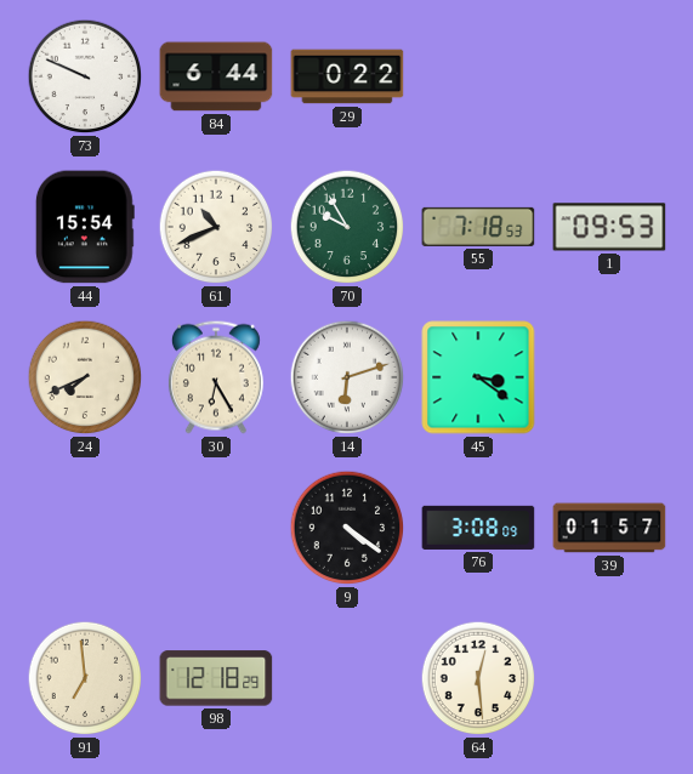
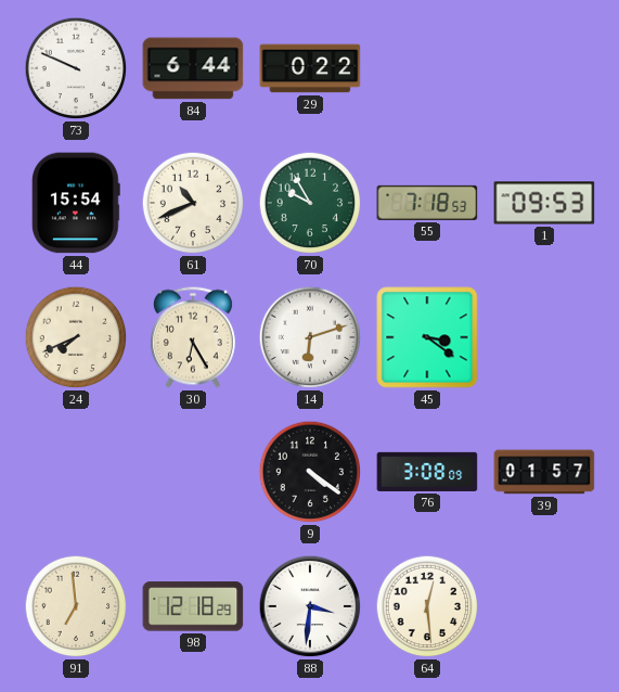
88: none -> 3:31 (310, 606)
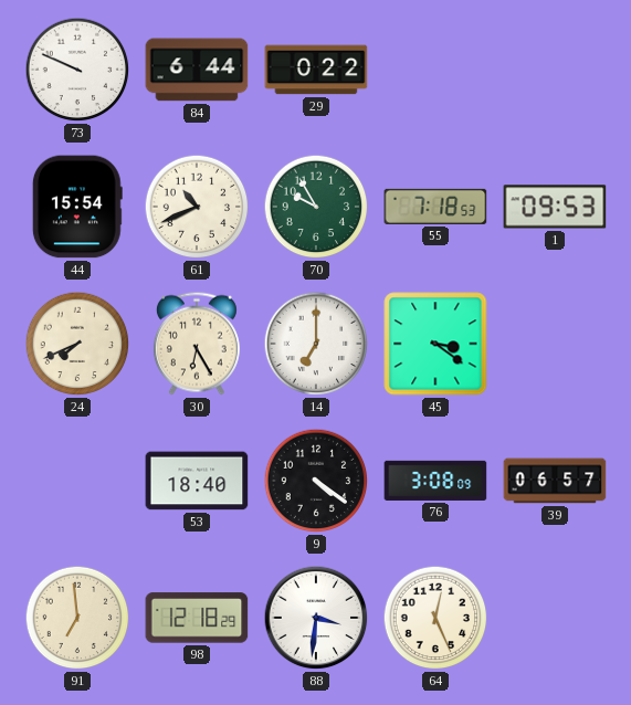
14: 6:12 -> 7:00 (316, 344)
53: none -> 18:40 (197, 481)
39: 01:57 -> 06:57 (555, 481)
64: 12:29 -> 12:26 (435, 618)
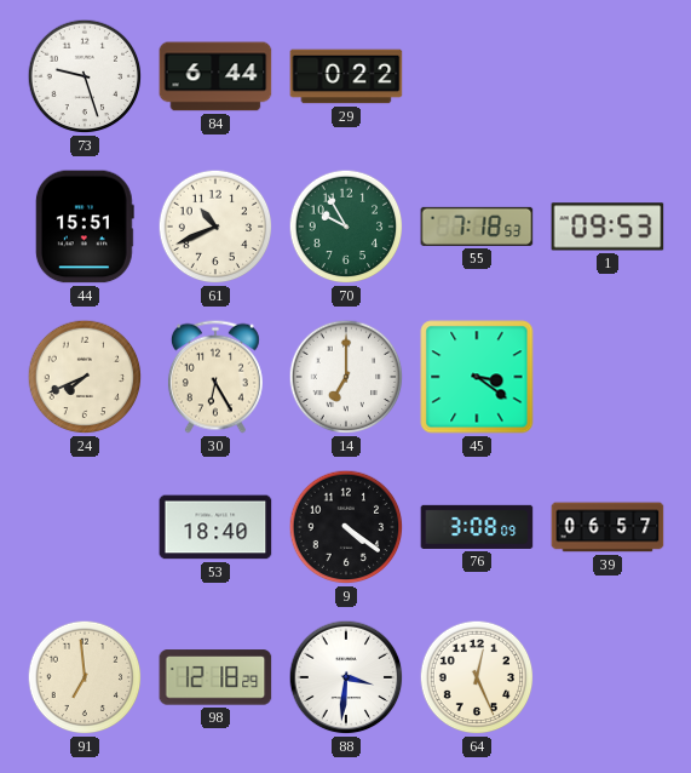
73: 9:49 -> 9:27 (85, 76)
44: 15:54 -> 15:51 (85, 227)
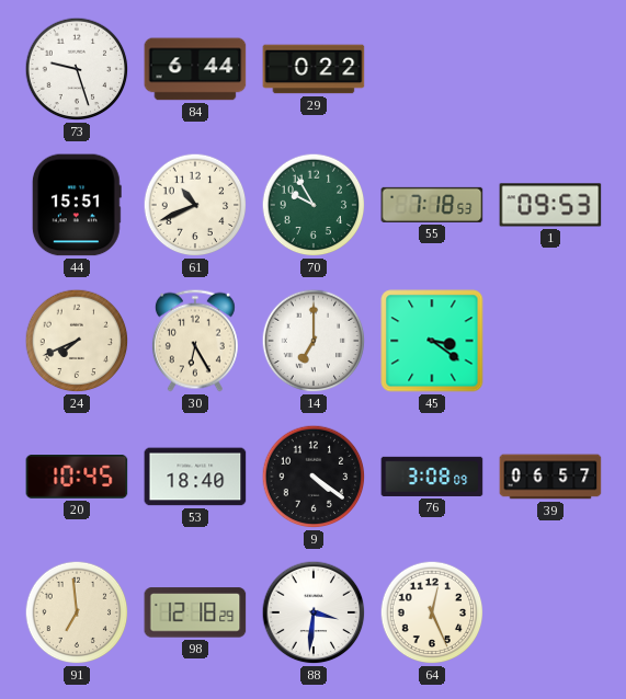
20: none -> 10:45 (77, 478)
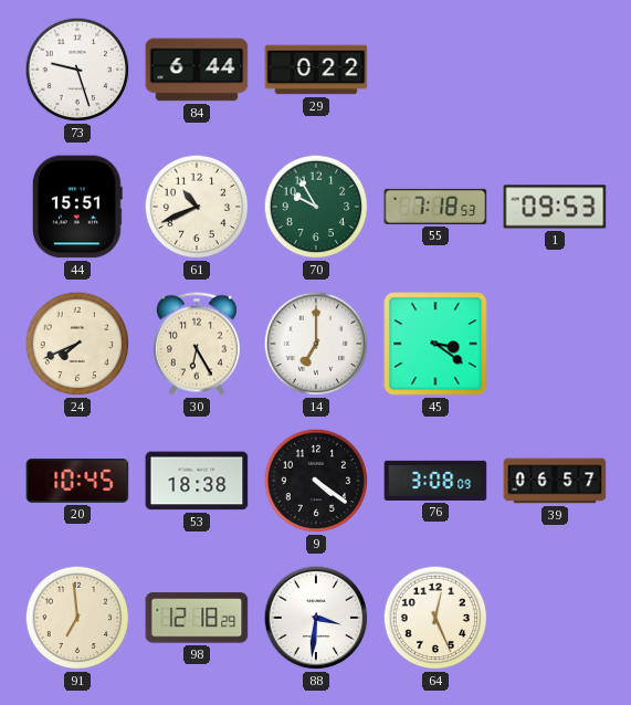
53: 18:40 -> 18:38 (197, 481)
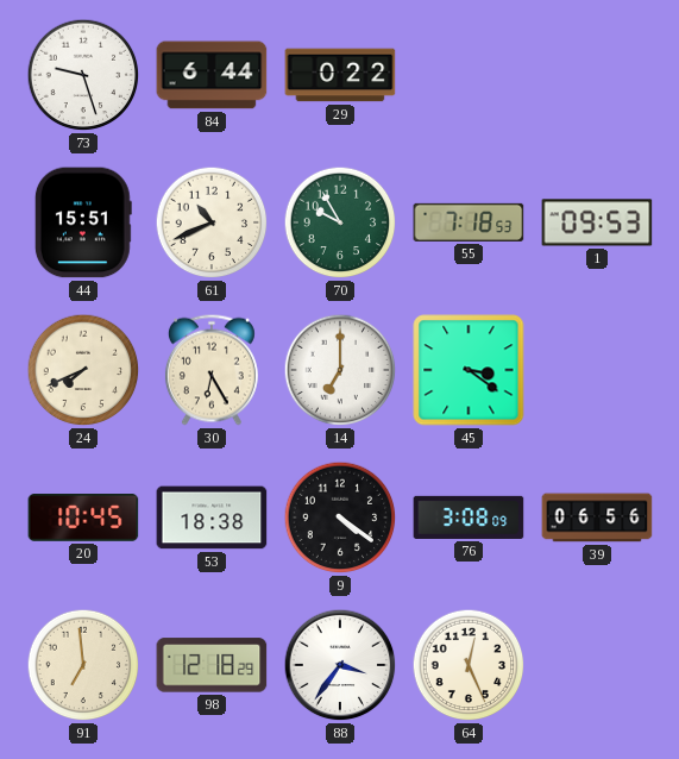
39: 06:57 -> 06:56 (597, 517)
88: 3:31 -> 3:36 (340, 665)
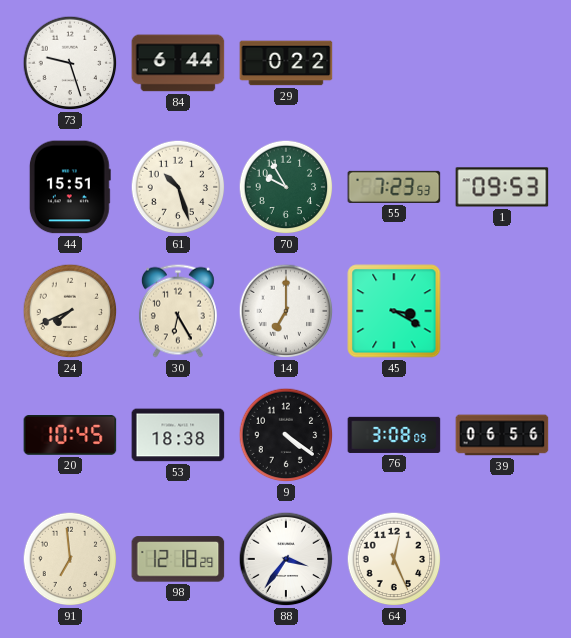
61: 10:41 -> 10:27 (178, 187)
55: 7:18 -> 7:23 (394, 187)
45: 3:21 -> 3:20 (394, 311)
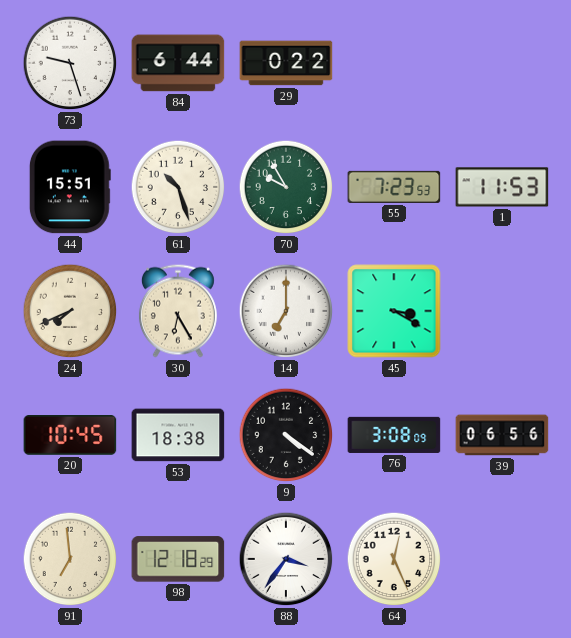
1: 09:53 -> 11:53 (502, 187)
